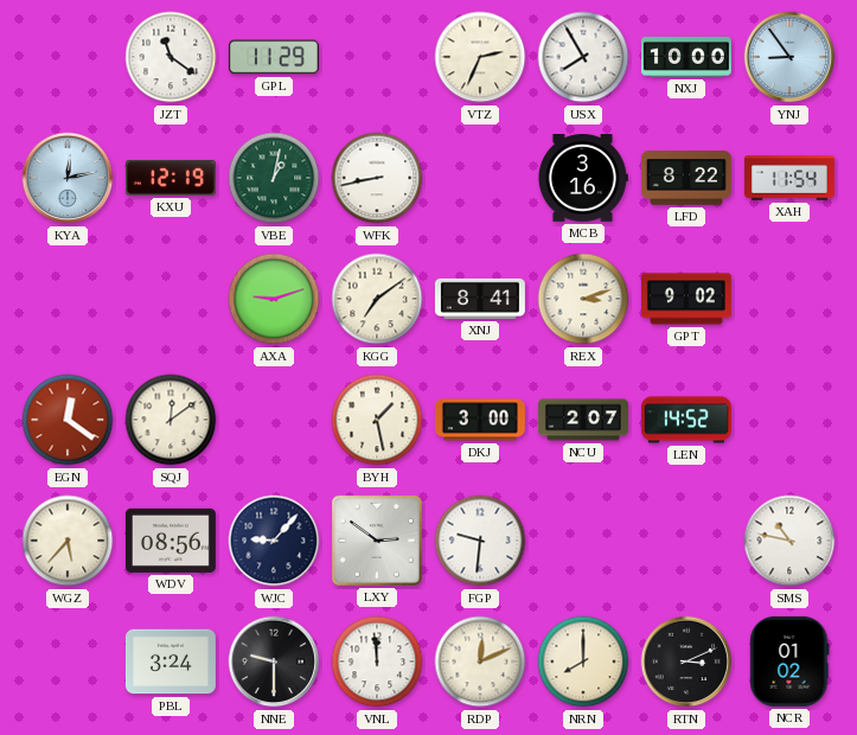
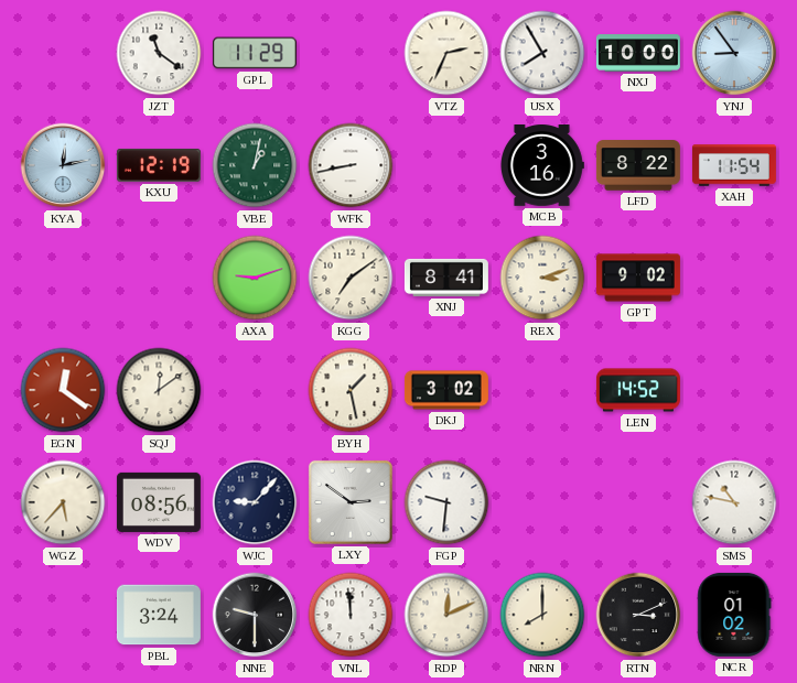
DKJ: 3:00 -> 3:02 (446, 390)
NCU: 2:07 -> none (583, 420)
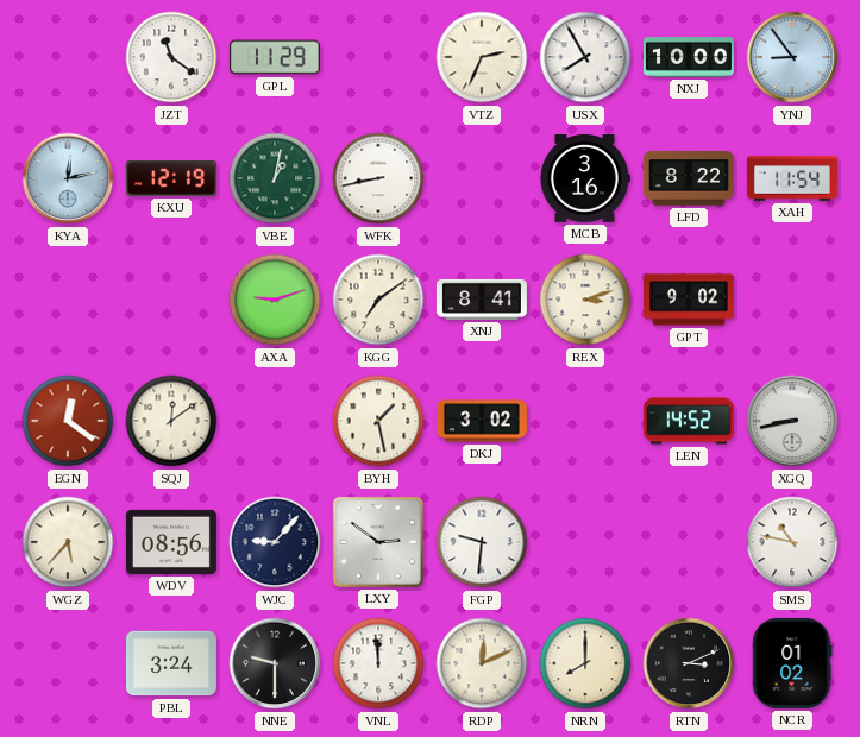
XGQ: none -> 8:43 (792, 421)
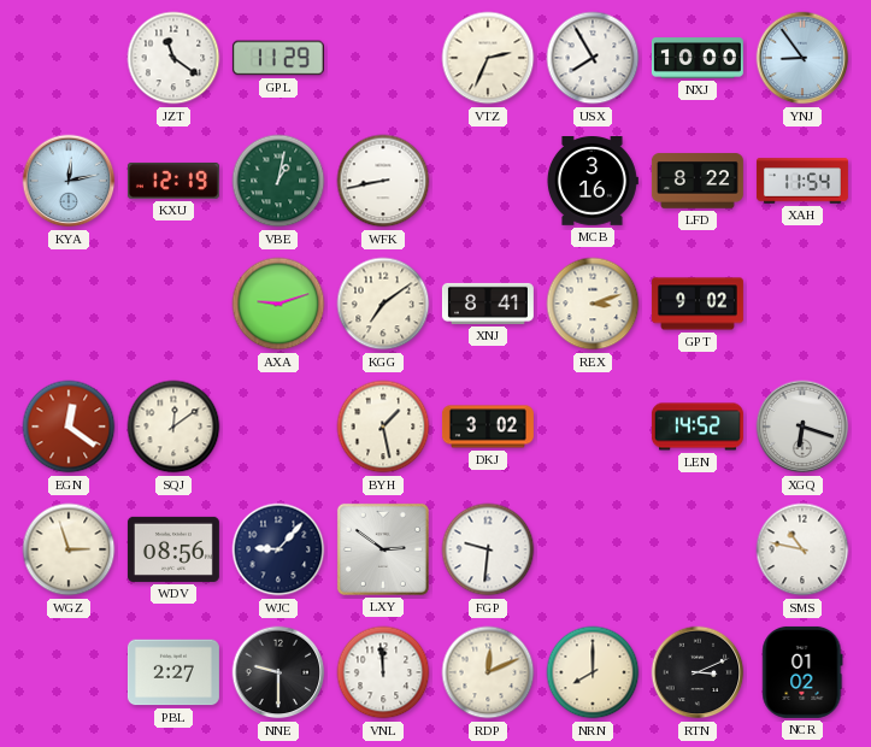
XGQ: 8:43 -> 6:18 (802, 427)
WGZ: 5:37 -> 2:57 (69, 549)
PBL: 3:24 -> 2:27 (173, 672)
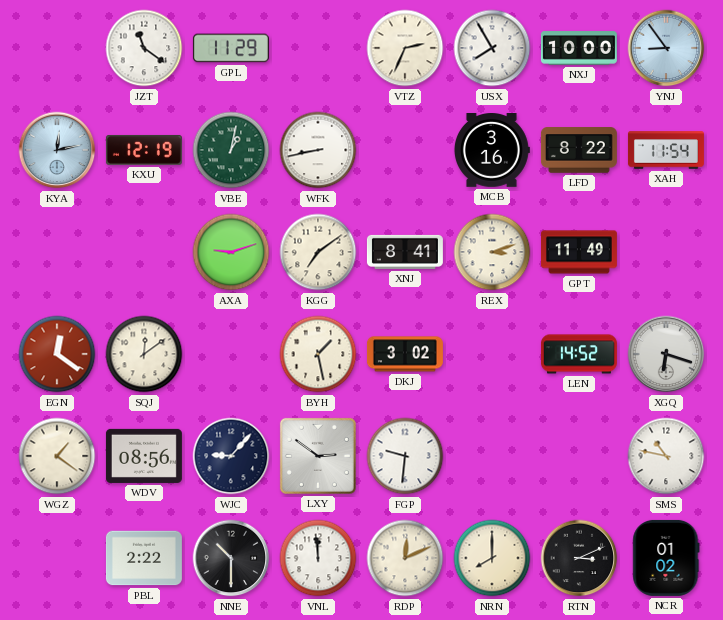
GPT: 9:02 -> 11:49 (579, 252)
WGZ: 2:57 -> 1:21 (57, 456)
PBL: 2:27 -> 2:22 (144, 558)
NNE: 9:30 -> 10:30 (231, 558)
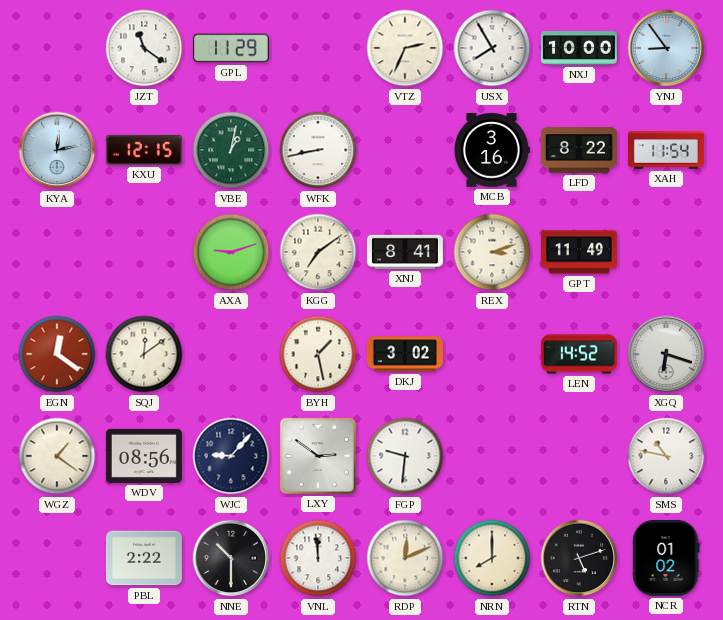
KXU: 12:19 -> 12:15 (144, 150)
RTN: 3:11 -> 5:12 (579, 558)
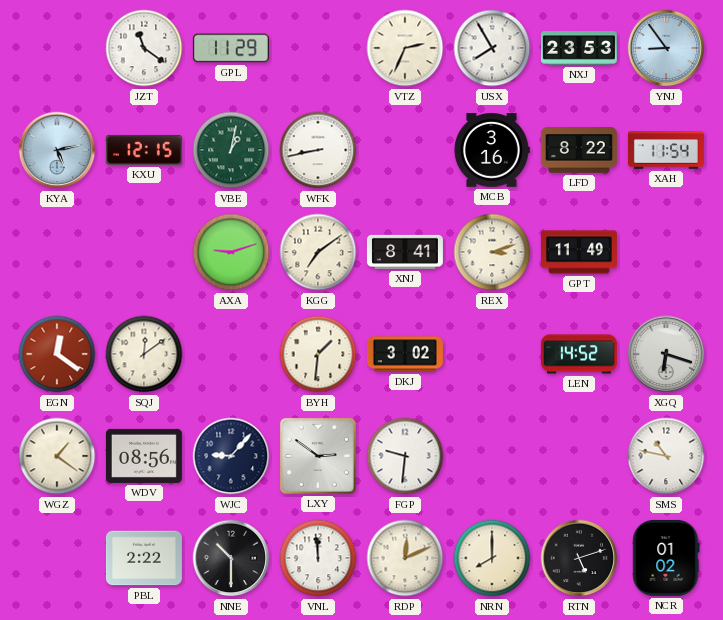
NXJ: 10:00 -> 23:53 (579, 48)
KYA: 12:13 -> 5:13 (57, 150)
BYH: 1:28 -> 1:31 (318, 354)
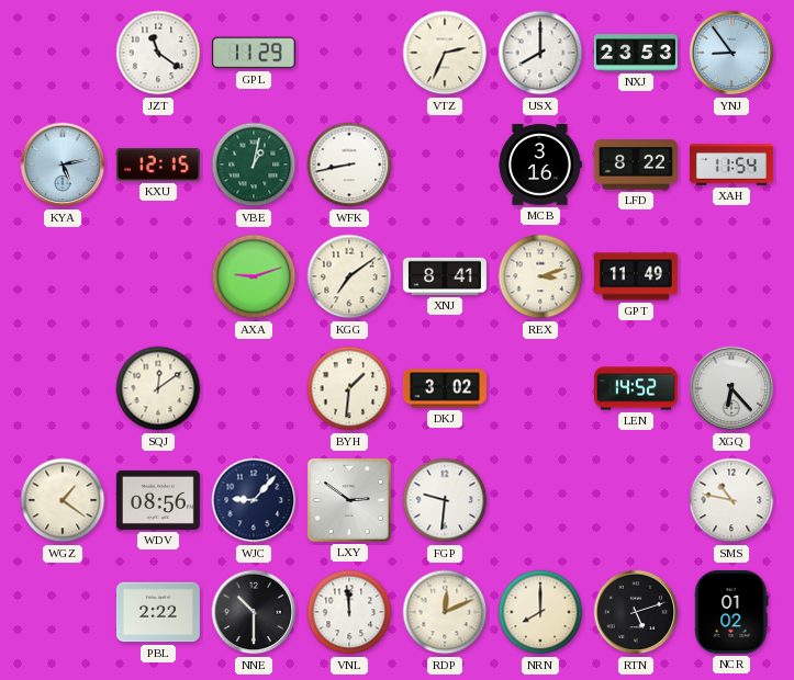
USX: 7:55 -> 8:00 (540, 53)
EGN: 12:21 -> none (57, 354)
XGQ: 6:18 -> 6:23 (731, 388)
